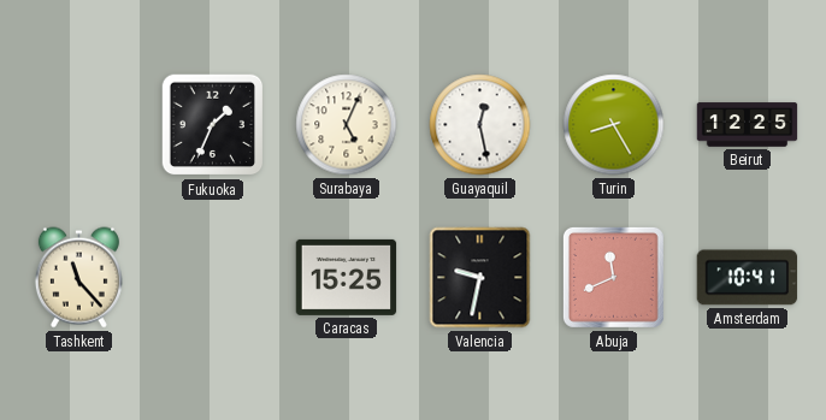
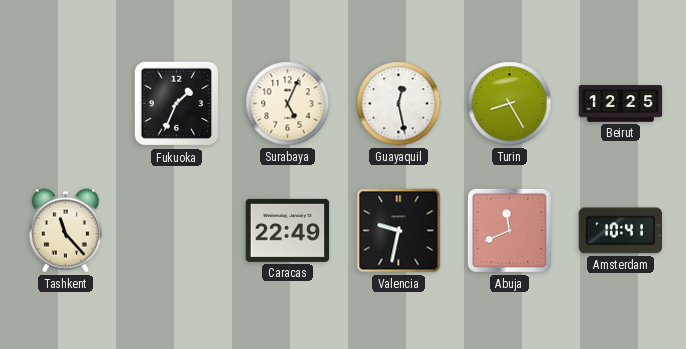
Caracas: 15:25 -> 22:49 (288, 230)
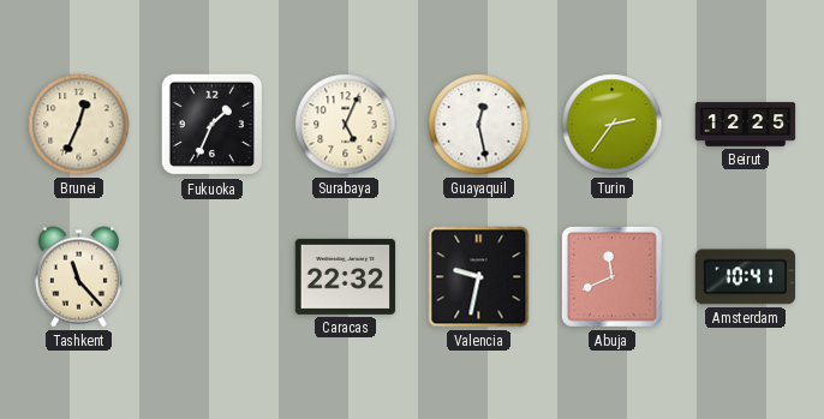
Brunei: none -> 12:34 (79, 125)
Turin: 8:25 -> 2:36 (613, 125)
Caracas: 22:49 -> 22:32 (346, 276)
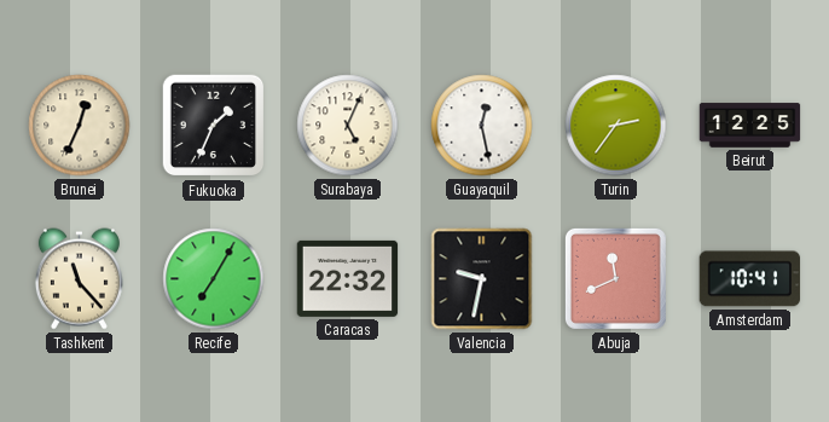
Recife: none -> 7:05 (214, 279)
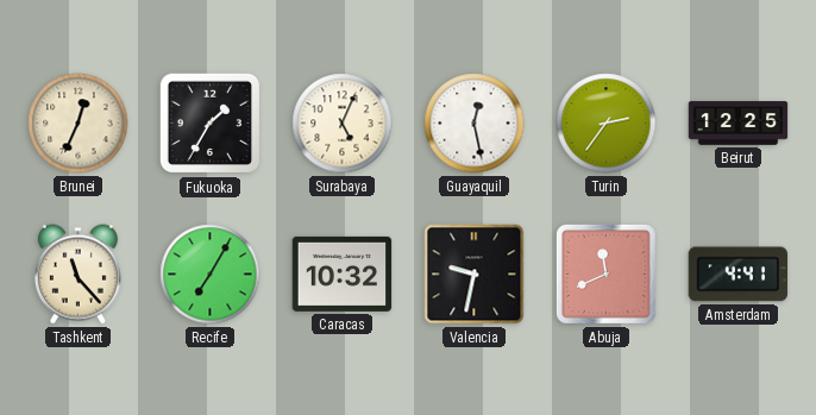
Fukuoka: 1:34 -> 1:35 (211, 124)
Caracas: 22:32 -> 10:32 (343, 273)
Amsterdam: 10:41 -> 4:41 (739, 275)
